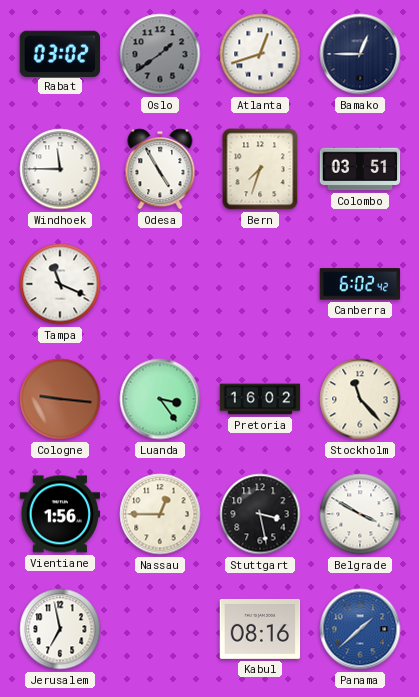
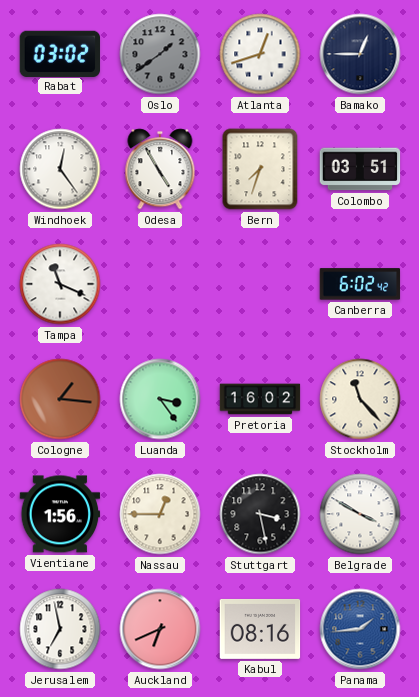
Windhoek: 11:45 -> 12:24 (60, 169)
Cologne: 9:16 -> 1:16 (60, 399)
Auckland: none -> 6:41 (160, 629)
Panama: 1:38 -> 1:44 (360, 629)
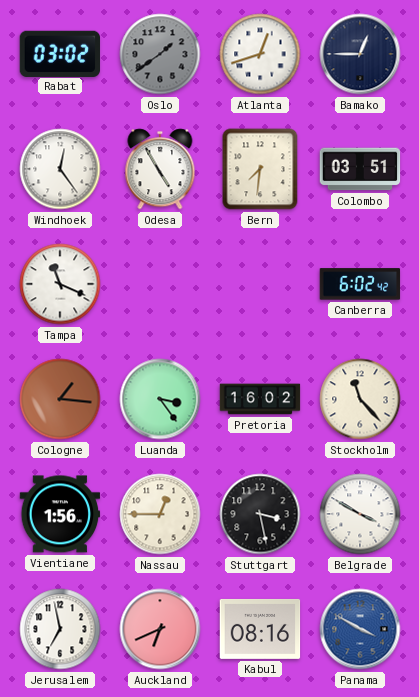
Bern: 7:33 -> 7:31 (260, 169)
Panama: 1:44 -> 3:50 (360, 629)
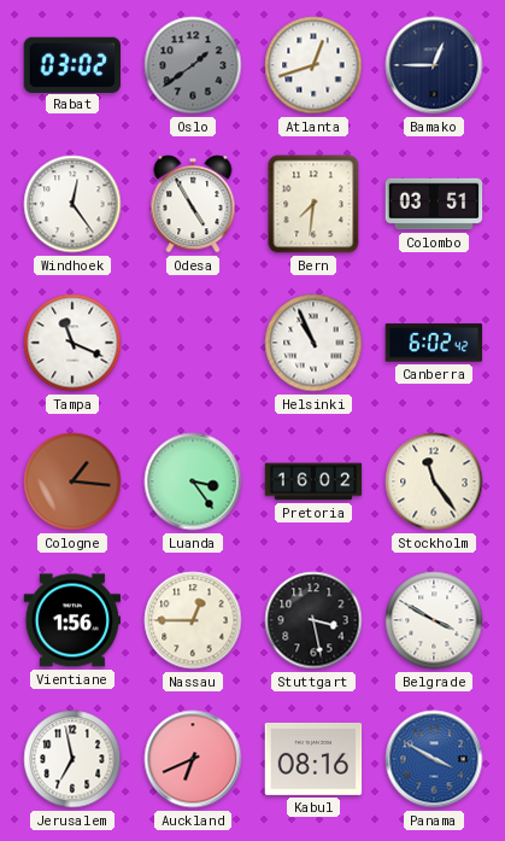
Helsinki: none -> 10:56 (313, 343)
Stockholm: 11:23 -> 11:24 (434, 481)
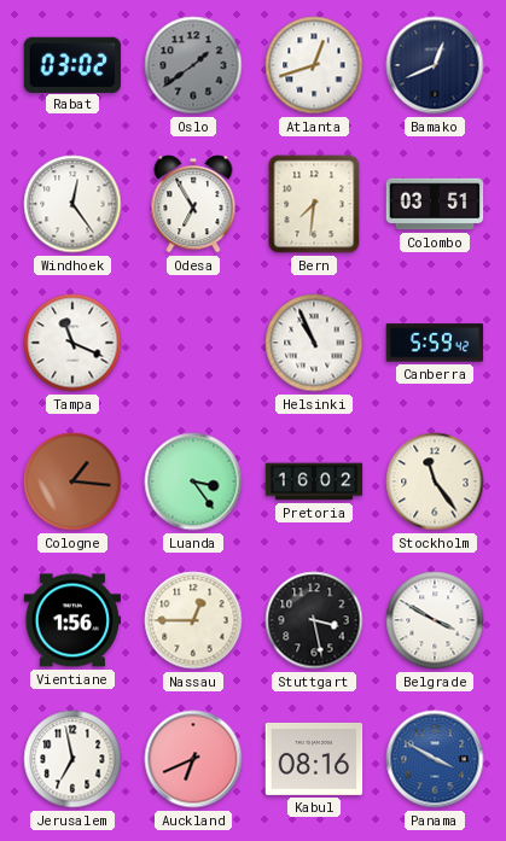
Bamako: 12:45 -> 12:41 (435, 65)
Odesa: 4:55 -> 6:55 (193, 204)
Canberra: 6:02 -> 5:59 (435, 343)
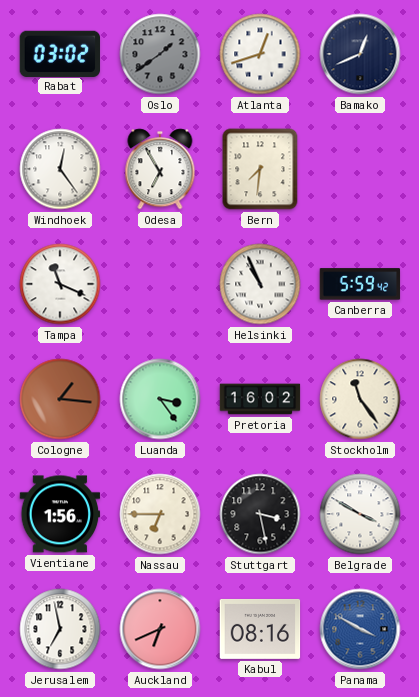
Colombo: 03:51 -> none (435, 204)
Nassau: 12:45 -> 6:45 (160, 514)
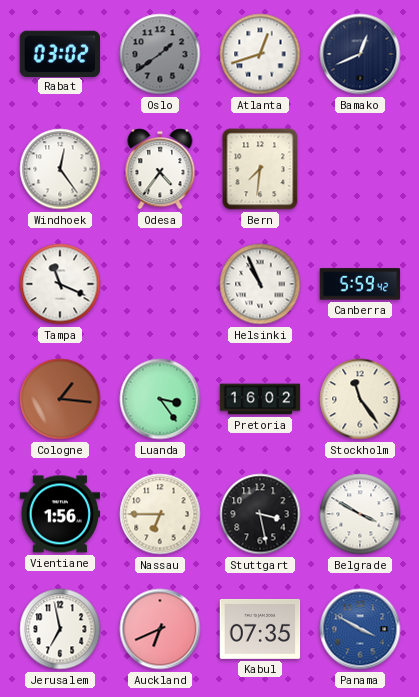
Odesa: 6:55 -> 4:36 (160, 169)
Kabul: 08:16 -> 07:35 (260, 629)
